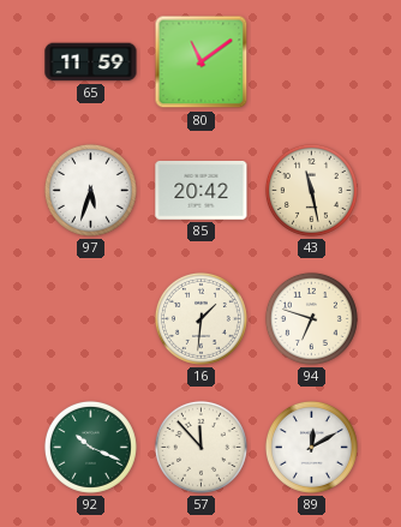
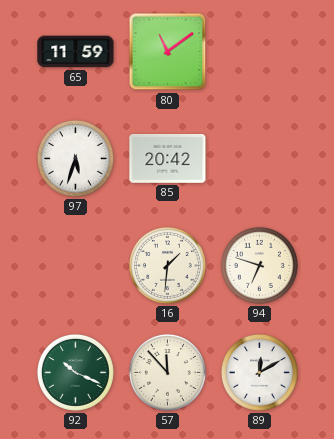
43: 11:28 -> none (311, 190)
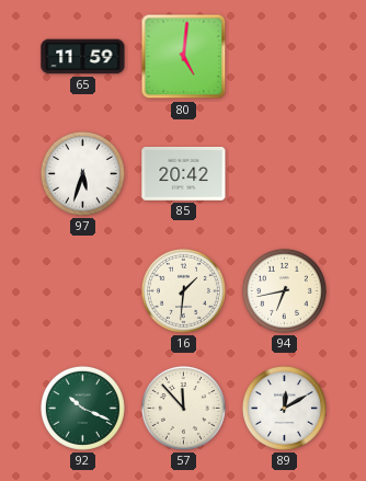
80: 11:09 -> 5:01 (184, 57)
94: 6:48 -> 6:43 (284, 290)
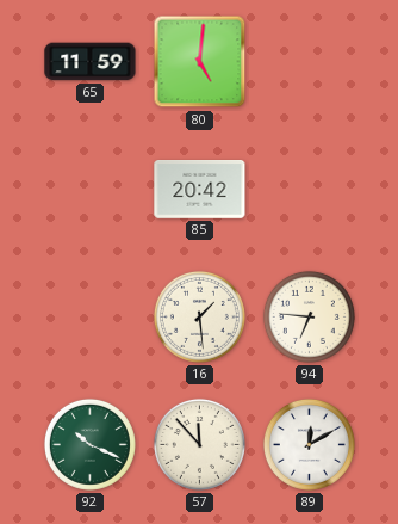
97: 5:33 -> none (82, 173)
16: 1:31 -> 1:29 (199, 316)
94: 6:43 -> 6:46 (309, 316)
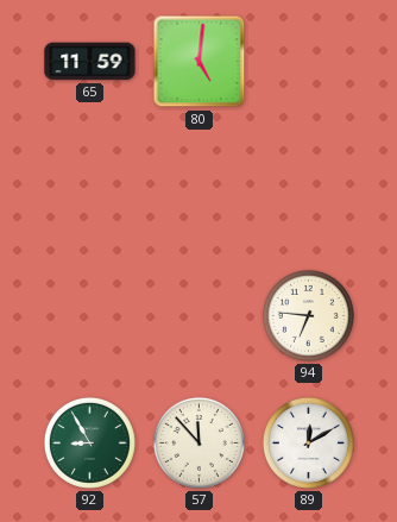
85: 20:42 -> none (200, 190)
16: 1:29 -> none (199, 316)
92: 10:19 -> 8:55 (89, 442)
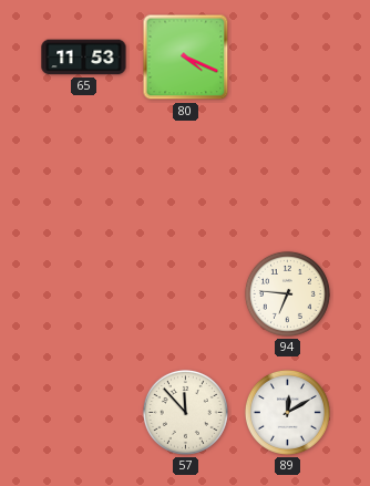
65: 11:59 -> 11:53 (84, 58)
80: 5:01 -> 4:19 (186, 58)
92: 8:55 -> none (89, 442)
